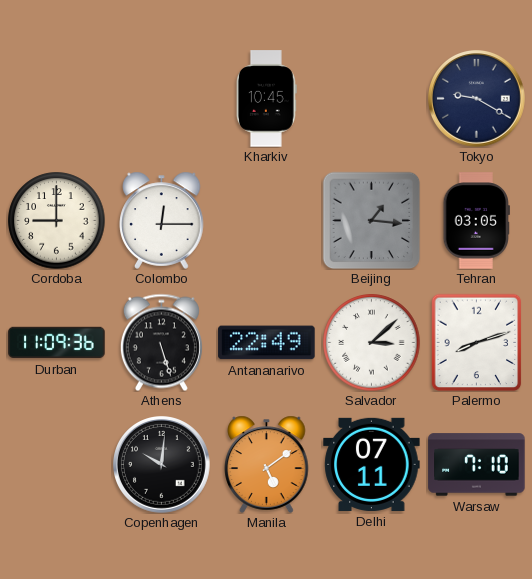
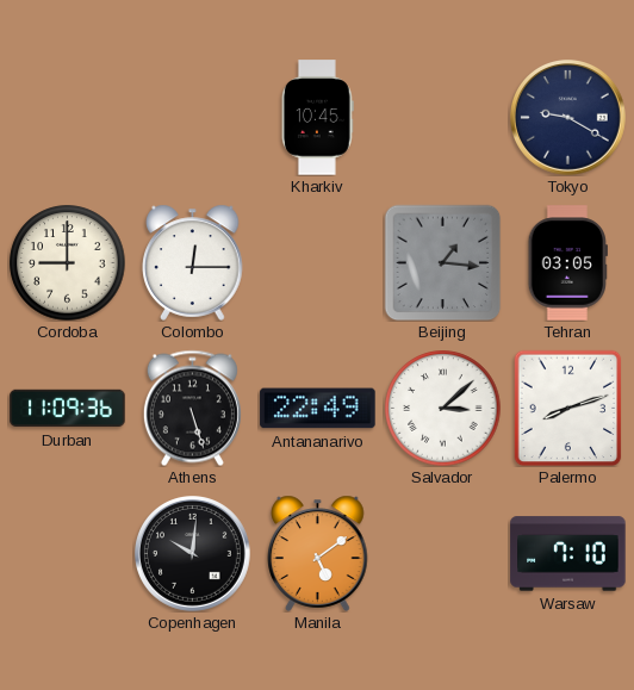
Delhi: 07:11 -> none (372, 464)
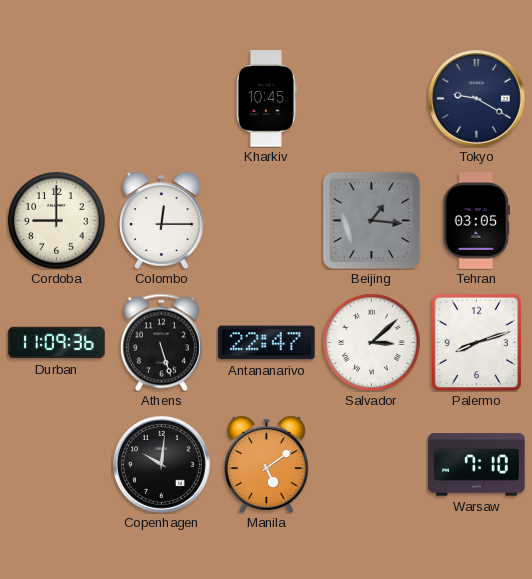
Antananarivo: 22:49 -> 22:47 (267, 343)
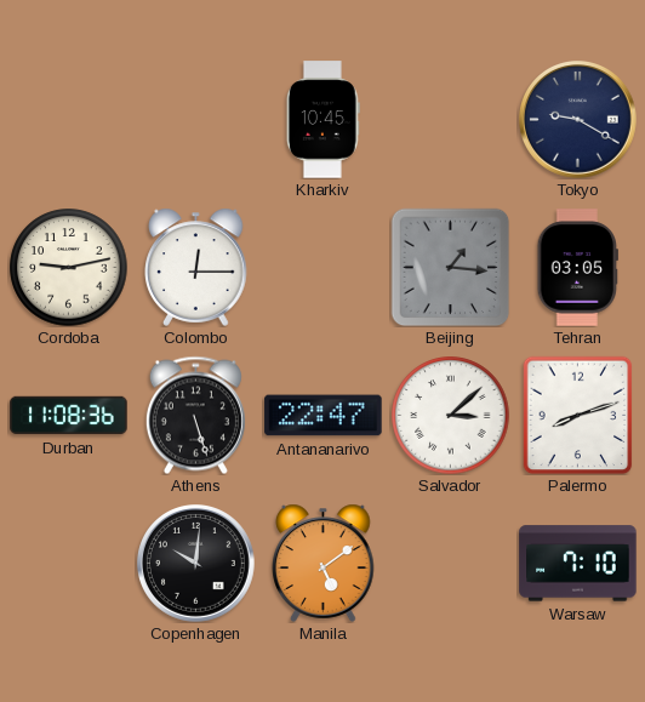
Cordoba: 9:00 -> 9:13 (69, 268)
Durban: 11:09 -> 11:08 (69, 416)
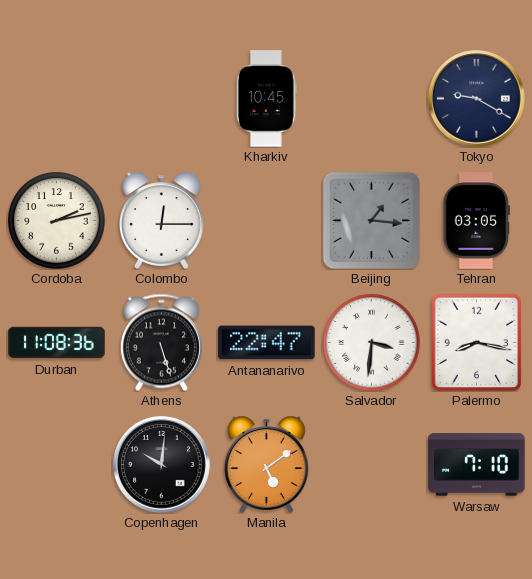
Cordoba: 9:13 -> 2:13 (57, 221)
Salvador: 3:08 -> 3:31 (372, 343)
Palermo: 8:12 -> 8:17 (477, 342)
